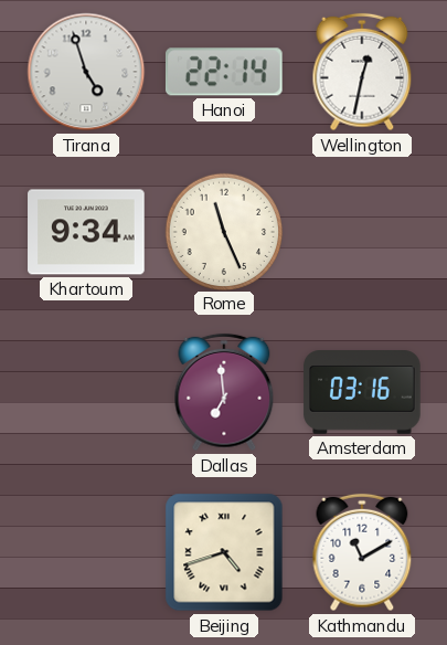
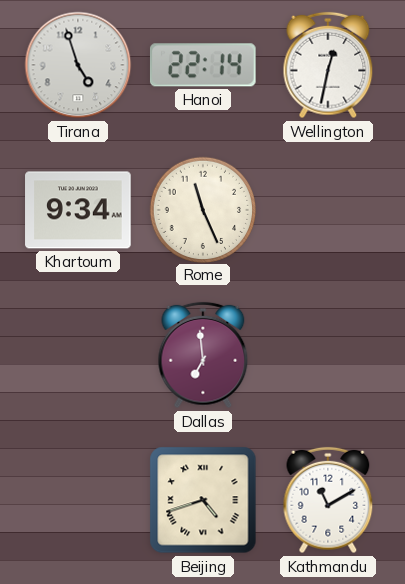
Amsterdam: 03:16 -> none (362, 393)
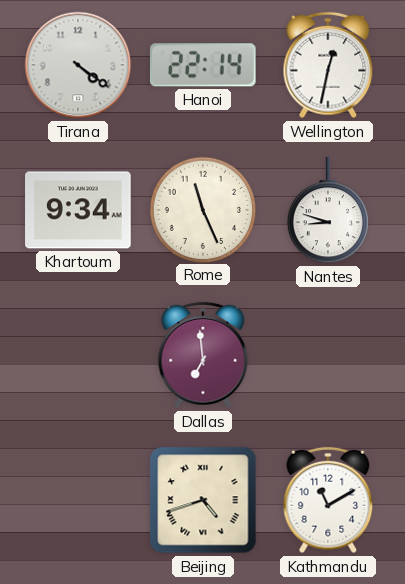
Tirana: 4:57 -> 4:21 (78, 65)
Nantes: none -> 8:48 (327, 211)
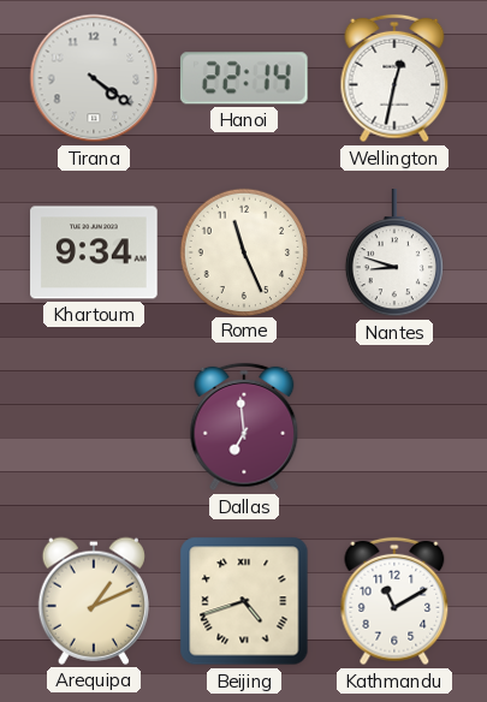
Arequipa: none -> 1:11 (93, 601)
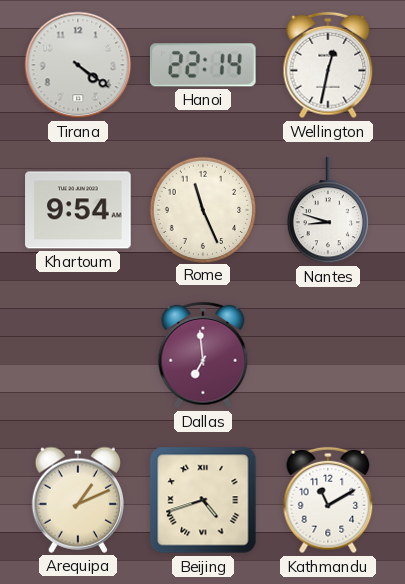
Khartoum: 9:34 -> 9:54 (78, 210)
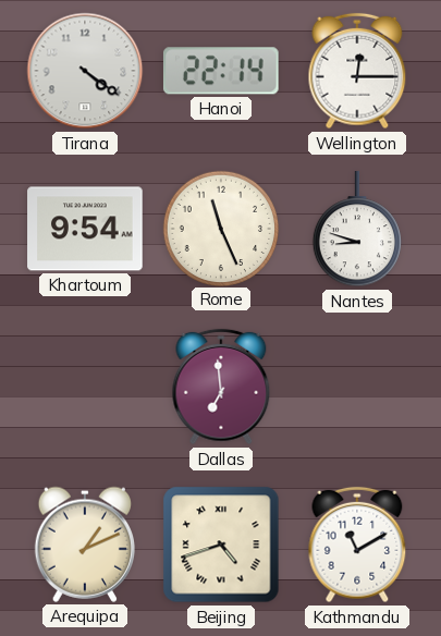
Wellington: 12:32 -> 12:15 (357, 71)
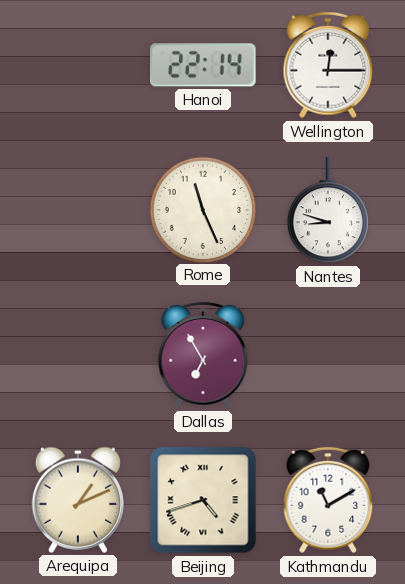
Tirana: 4:21 -> none (85, 71)
Khartoum: 9:54 -> none (85, 229)
Dallas: 6:59 -> 6:55 (203, 355)
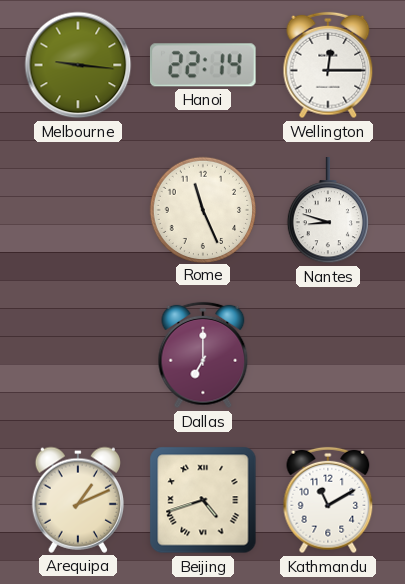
Melbourne: none -> 9:16 (78, 65)
Dallas: 6:55 -> 7:00 (203, 355)
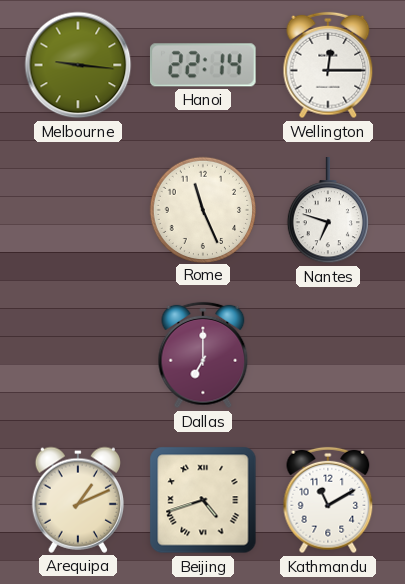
Nantes: 8:48 -> 6:48 (327, 211)
